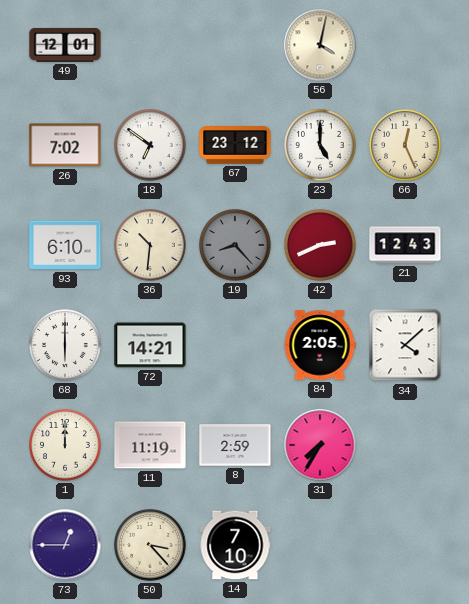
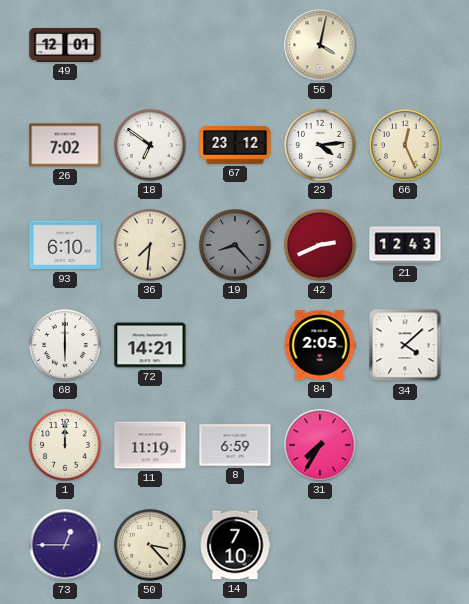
23: 5:00 -> 4:14 (320, 145)
36: 10:31 -> 7:31 (150, 245)
8: 2:59 -> 6:59 (235, 445)
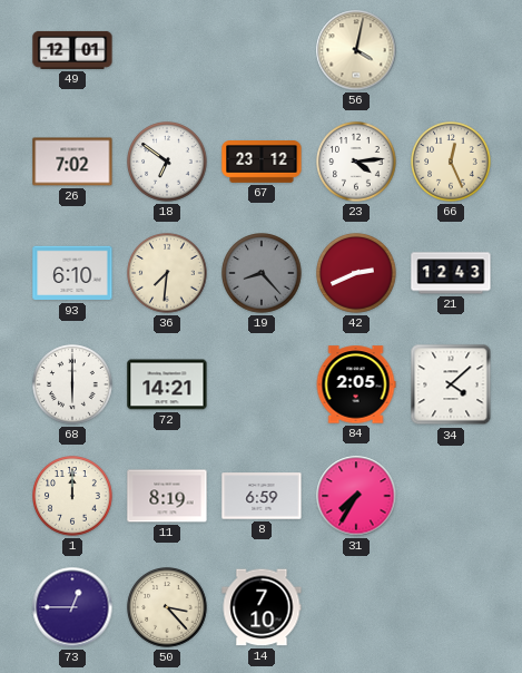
11: 11:19 -> 8:19 (167, 496)
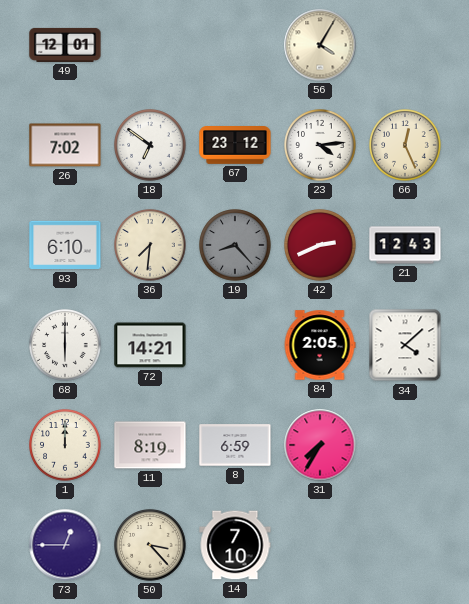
56: 4:02 -> 4:05 (320, 45)
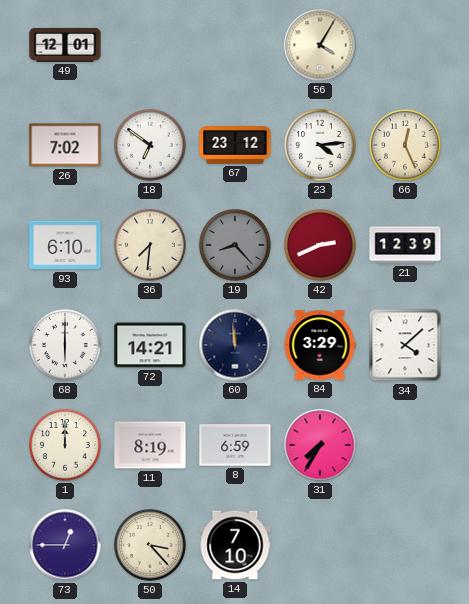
21: 12:43 -> 12:39 (405, 245)
60: none -> 11:59 (235, 345)
84: 2:05 -> 3:29 (320, 345)
